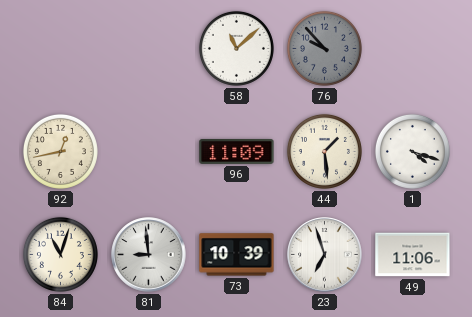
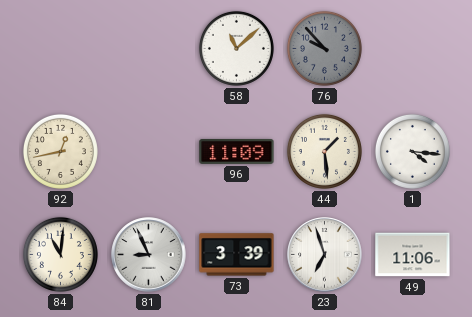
1: 4:18 -> 4:16 (412, 151)
84: 11:03 -> 11:01 (60, 254)
81: 8:59 -> 8:56 (149, 255)
73: 10:39 -> 3:39 (237, 255)
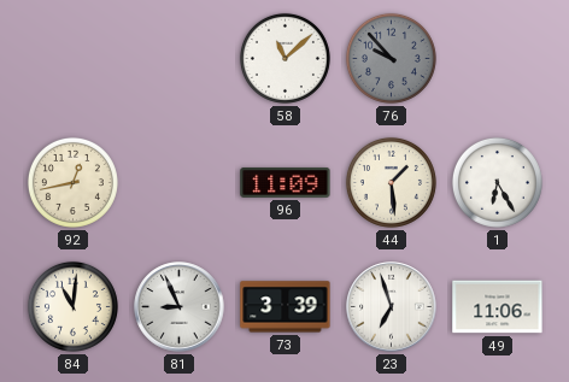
1: 4:16 -> 6:25 (497, 182)
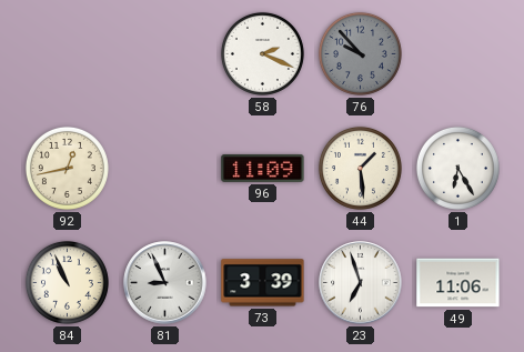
58: 11:08 -> 2:19 (262, 53)
84: 11:01 -> 10:56 (67, 282)
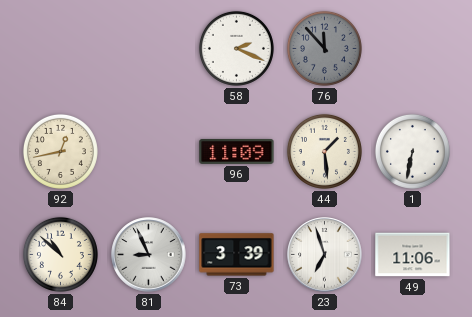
76: 9:53 -> 11:53 (324, 48)
1: 6:25 -> 6:32 (412, 151)
84: 10:56 -> 10:52 (60, 254)
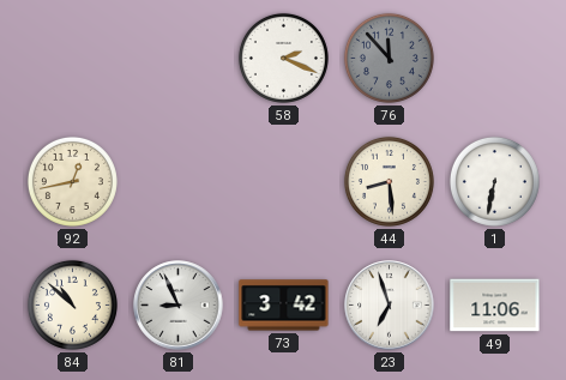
96: 11:09 -> none (237, 151)
44: 1:29 -> 8:29 (389, 181)
73: 3:39 -> 3:42 (284, 306)
